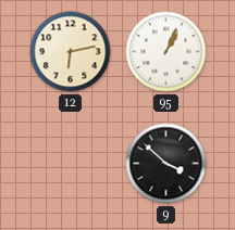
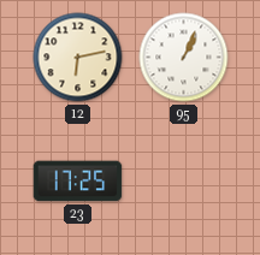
23: none -> 17:25 (78, 182)
9: 3:52 -> none (166, 164)
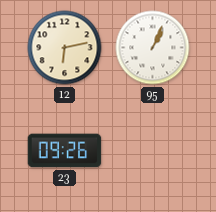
23: 17:25 -> 09:26 (65, 151)
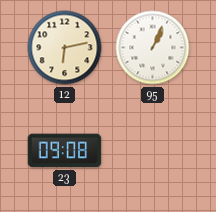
23: 09:26 -> 09:08 (65, 151)
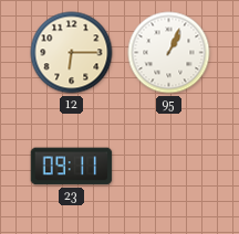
12: 6:13 -> 6:15 (72, 53)
23: 09:08 -> 09:11 (72, 167)
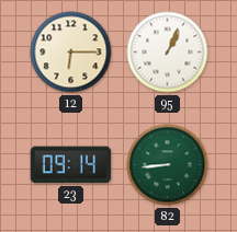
23: 09:11 -> 09:14 (71, 165)
82: none -> 8:44 (168, 165)
